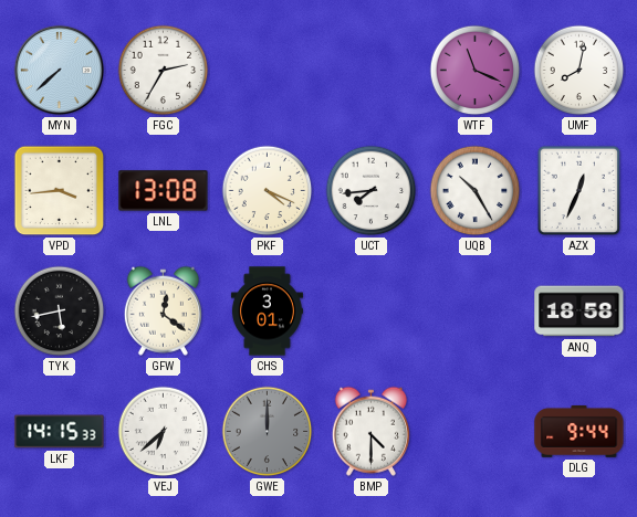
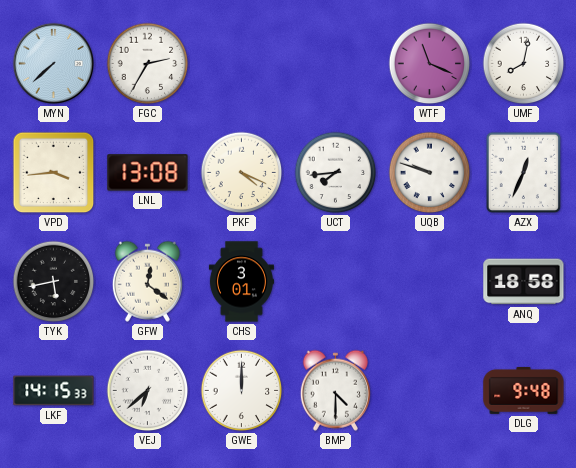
UQB: 10:25 -> 9:48 (430, 173)
GWE dial: grey -> white (242, 391)
DLG: 9:44 -> 9:48 (524, 390)
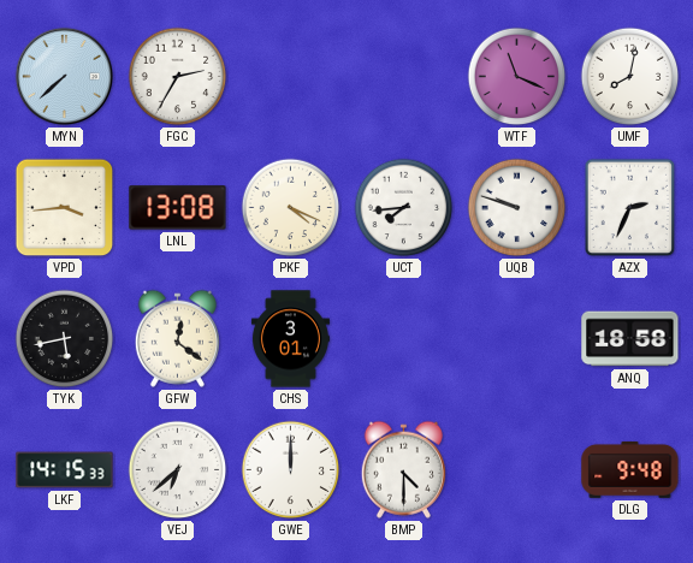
AZX: 12:34 -> 2:34 (630, 208)
